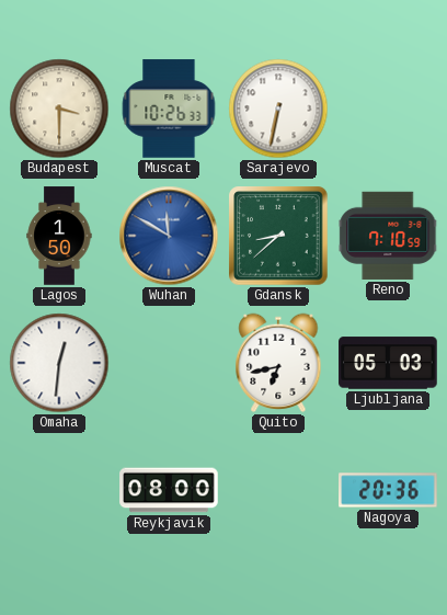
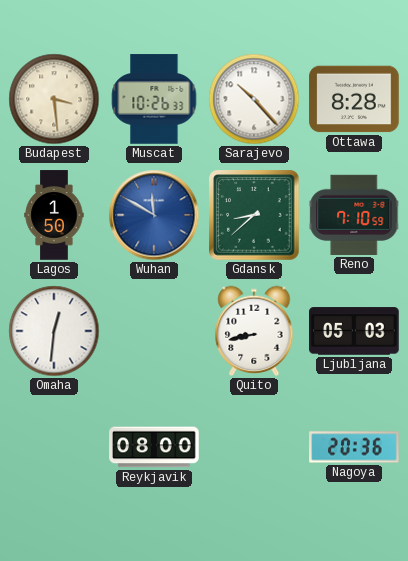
Budapest: 3:30 -> 3:29 (54, 99)
Sarajevo: 6:32 -> 10:23 (254, 99)
Ottawa: none -> 8:28 (354, 99)
Quito: 6:43 -> 8:43 (254, 331)
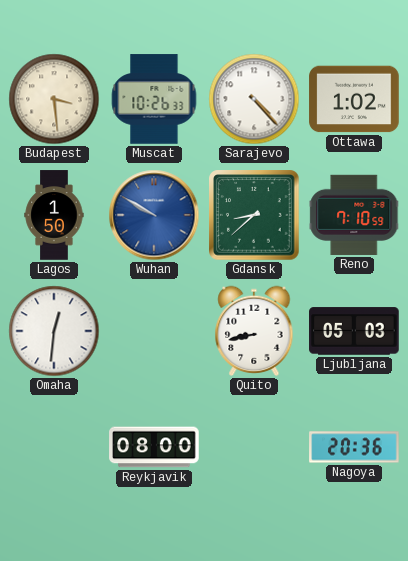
Sarajevo: 10:23 -> 4:23 (254, 99)
Ottawa: 8:28 -> 1:02 (354, 99)
Wuhan: 11:50 -> 9:50 (154, 215)
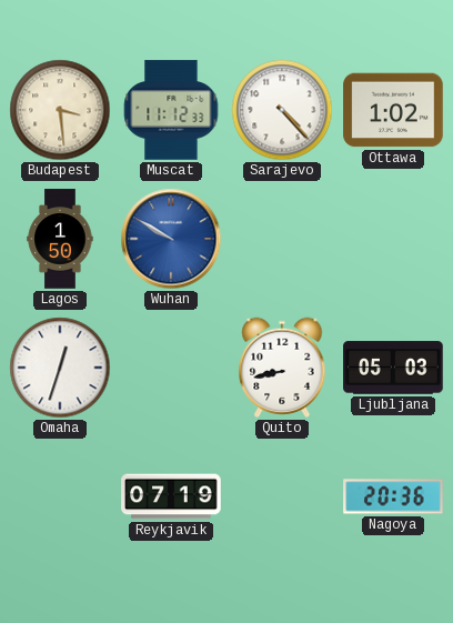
Muscat: 10:26 -> 11:12 (171, 110)
Gdansk: 8:38 -> none (254, 215)
Reno: 7:10 -> none (354, 215)
Omaha: 12:31 -> 12:33 (60, 368)
Reykjavik: 08:00 -> 07:19 (171, 496)
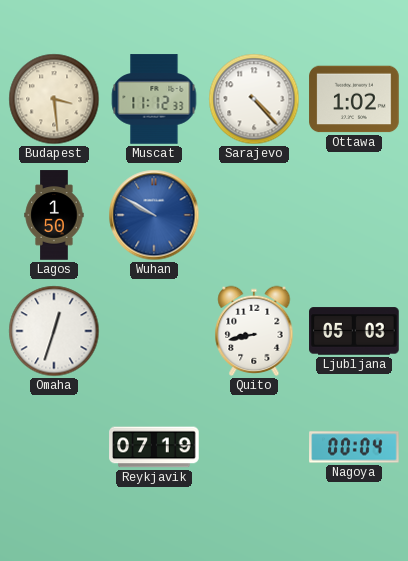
Nagoya: 20:36 -> 00:04 (354, 447)
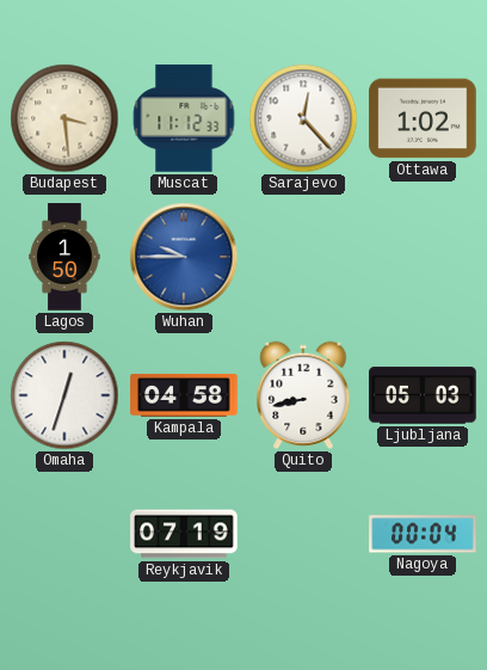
Sarajevo: 4:23 -> 12:23 (303, 118)
Wuhan: 9:50 -> 9:45 (184, 257)
Kampala: none -> 04:58 (184, 395)
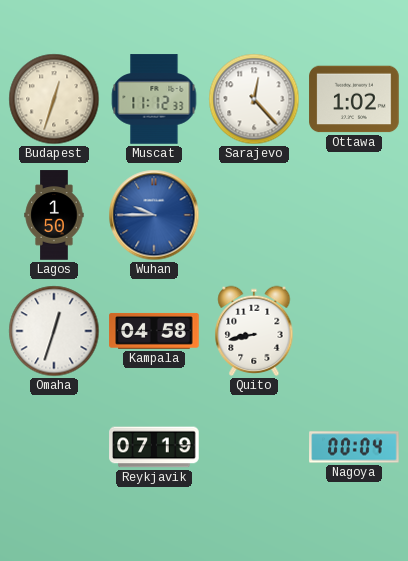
Budapest: 3:29 -> 12:33 (54, 99)
Ljubljana: 05:03 -> none (423, 395)
